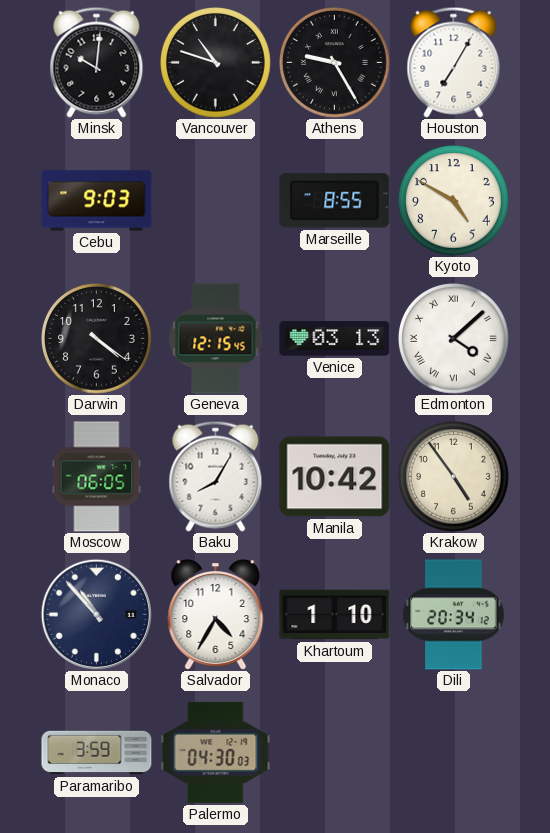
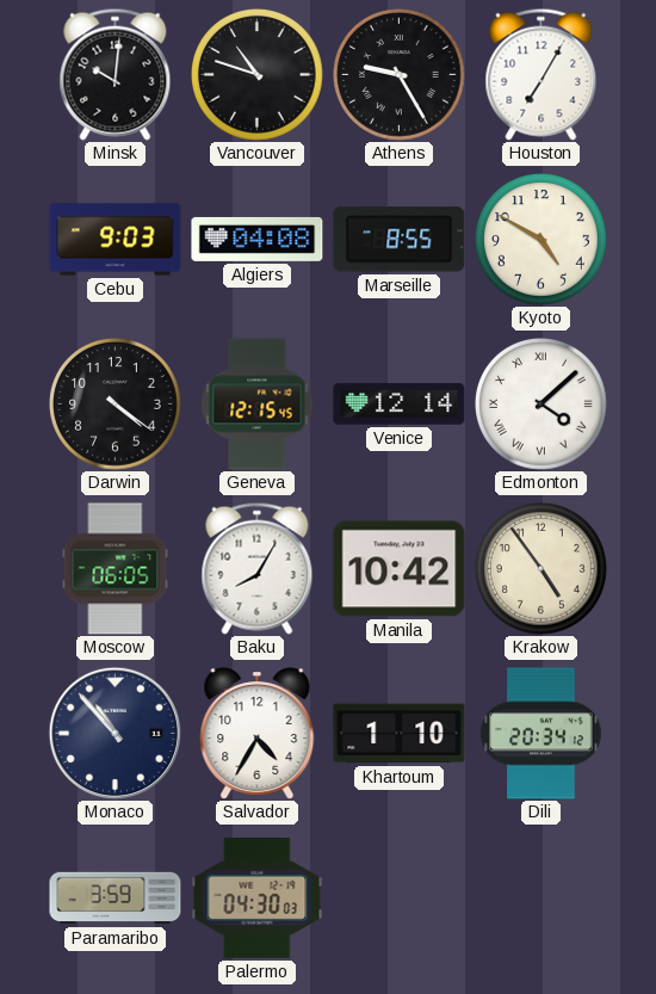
Algiers: none -> 04:08 (258, 239)
Venice: 03:13 -> 12:14 (400, 405)
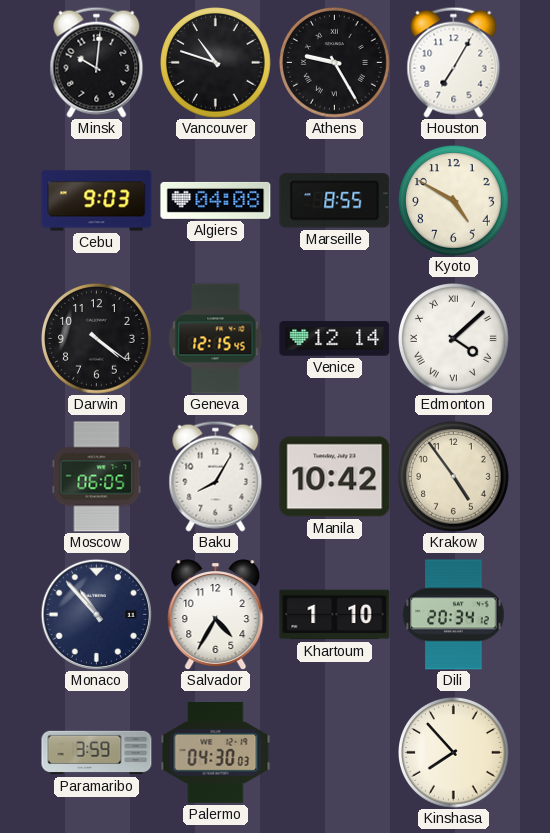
Kinshasa: none -> 7:53 (454, 753)
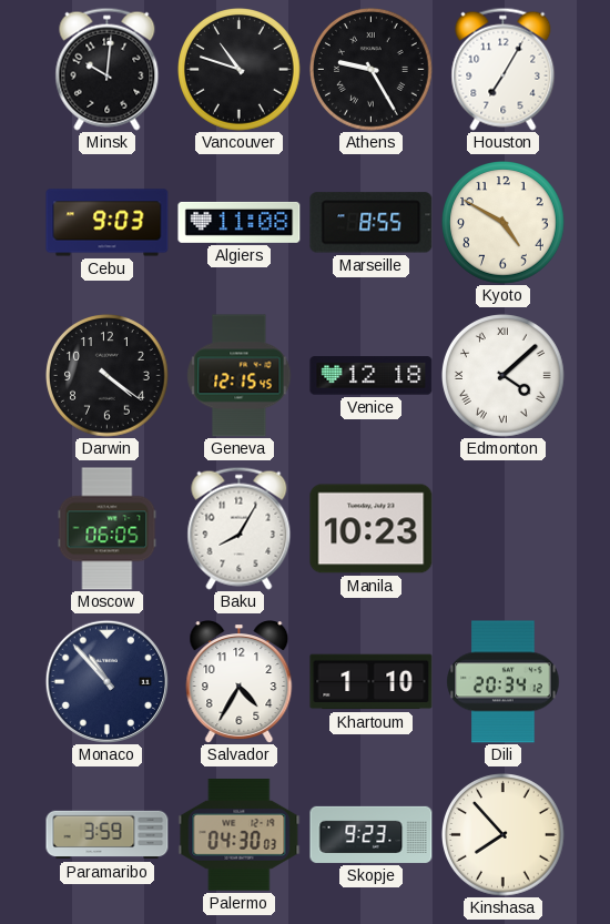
Algiers: 04:08 -> 11:08 (240, 222)
Venice: 12:14 -> 12:18 (372, 376)
Manila: 10:42 -> 10:23 (372, 529)
Krakow: 4:54 -> none (454, 477)
Skopje: none -> 9:23 (372, 834)
